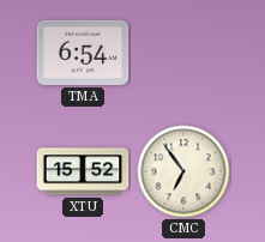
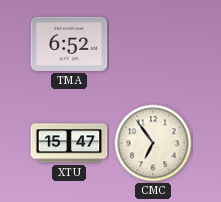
TMA: 6:54 -> 6:52 (69, 44)
XTU: 15:52 -> 15:47 (69, 143)
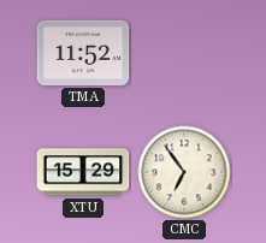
TMA: 6:52 -> 11:52 (83, 53)
XTU: 15:47 -> 15:29 (83, 172)
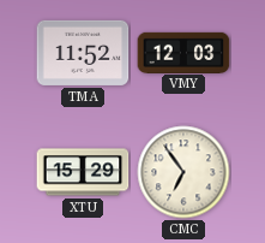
VMY: none -> 12:03 (183, 52)
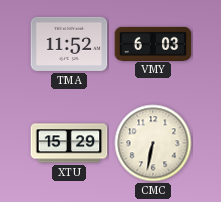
VMY: 12:03 -> 6:03 (153, 43)
CMC: 6:54 -> 6:32 (153, 143)
